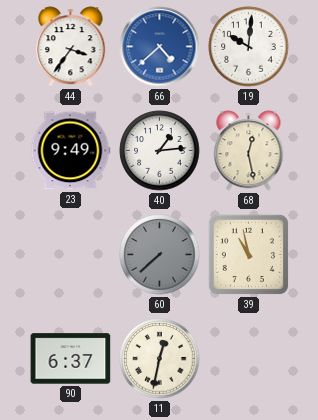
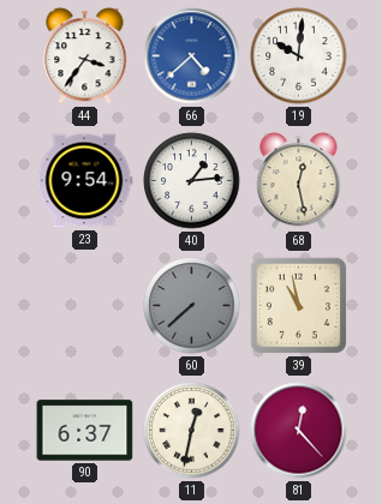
23: 9:49 -> 9:54 (84, 181)
81: none -> 12:23 (299, 431)
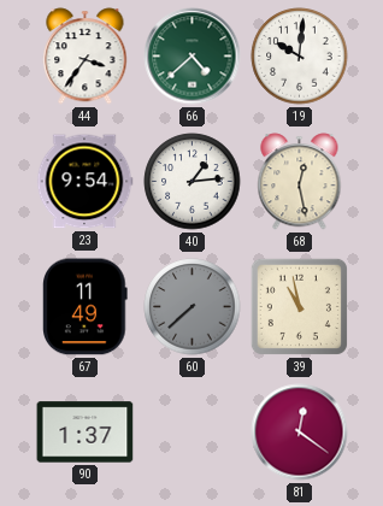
66 dial: blue -> green (193, 57)
67: none -> 11:49 (86, 307)
90: 6:37 -> 1:37 (86, 433)
11: 12:32 -> none (192, 431)
81: 12:23 -> 12:21 (300, 433)
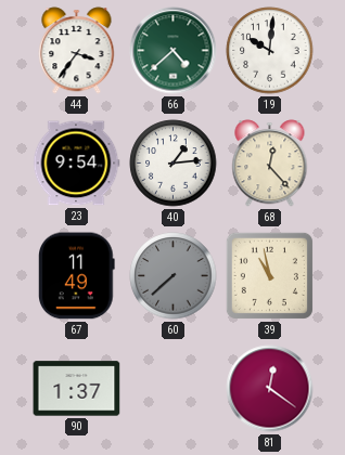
68: 12:28 -> 12:23 (270, 164)
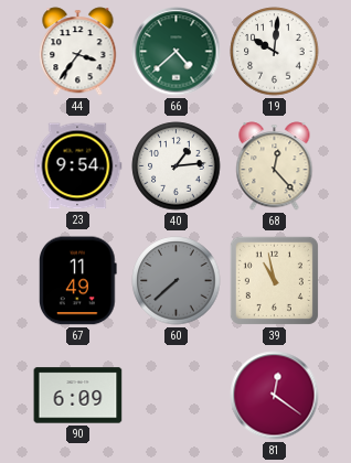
90: 1:37 -> 6:09 (78, 396)
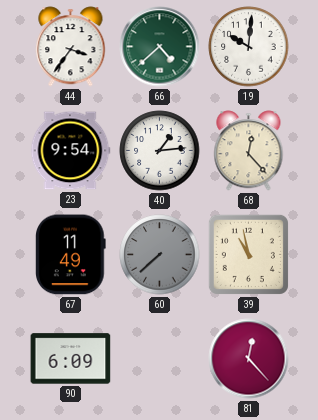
81: 12:21 -> 12:23 (249, 359)
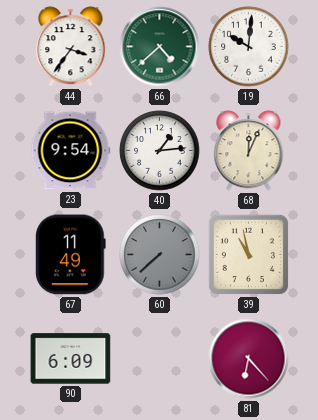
68: 12:23 -> 12:04 (249, 151)
81: 12:23 -> 6:23 (249, 359)
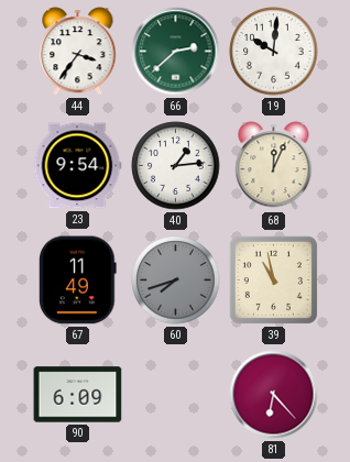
66: 4:38 -> 2:38 (176, 52)
60: 7:38 -> 7:42 (176, 280)
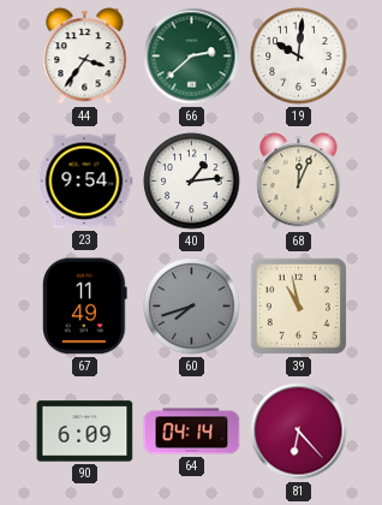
64: none -> 04:14 (192, 432)
